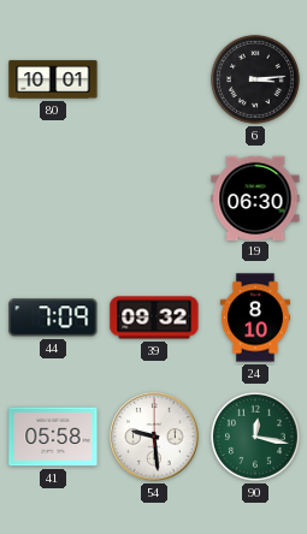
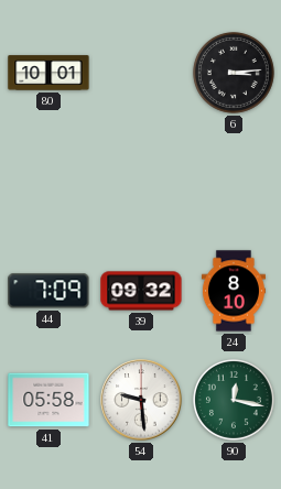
19: 06:30 -> none (255, 197)
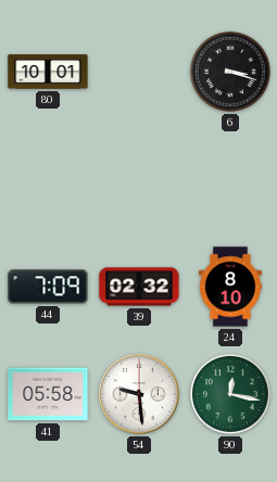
6: 3:14 -> 3:18 (230, 72)
39: 09:32 -> 02:32 (139, 287)
